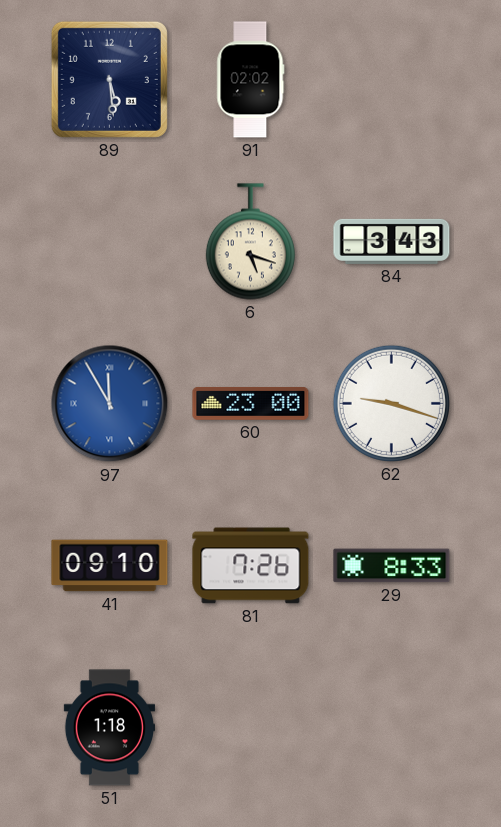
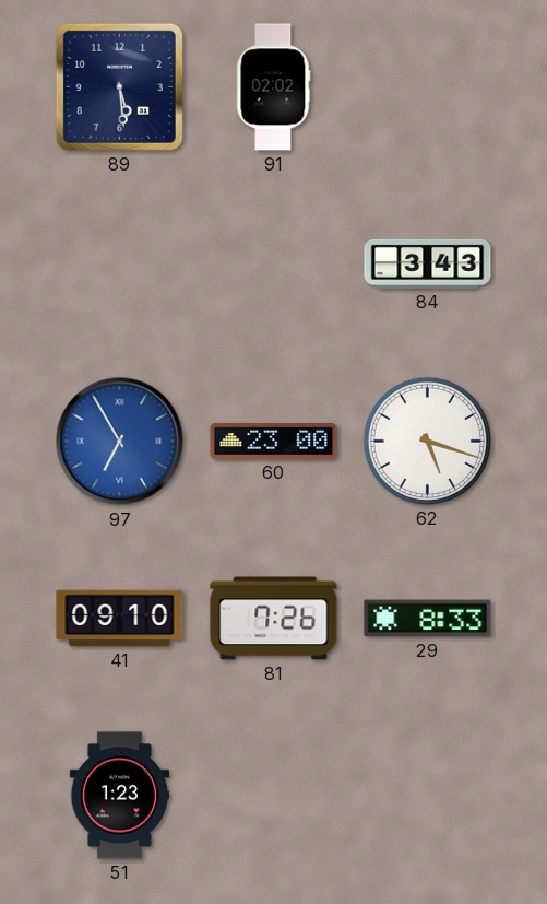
6: 5:18 -> none (250, 242)
97: 11:55 -> 6:55 (120, 442)
62: 9:18 -> 5:18 (427, 441)
51: 1:18 -> 1:23 (119, 796)
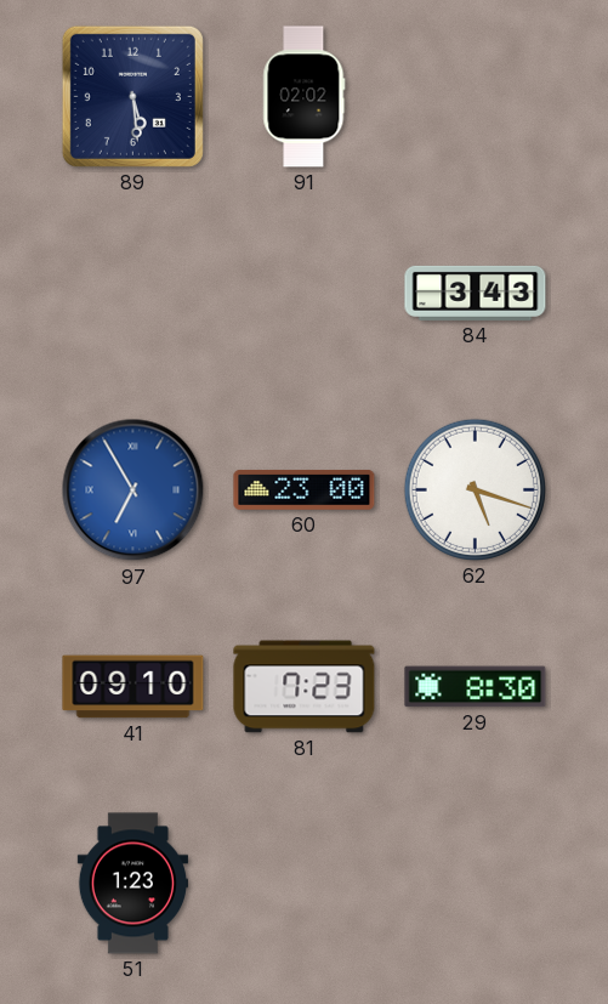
81: 7:26 -> 7:23 (305, 687)
29: 8:33 -> 8:30 (476, 687)
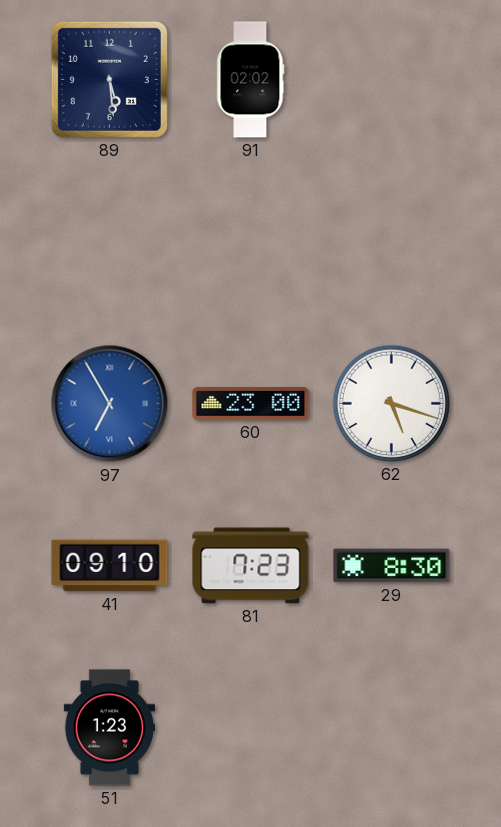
84: 3:43 -> none (476, 293)
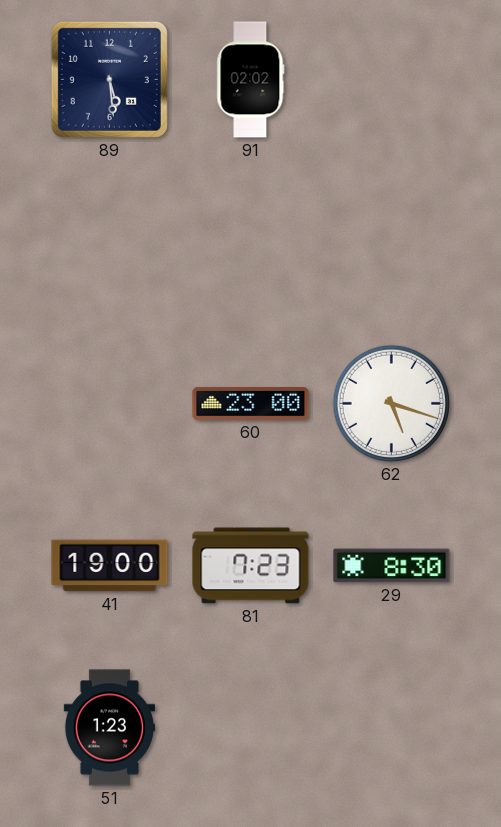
97: 6:55 -> none (110, 404)
41: 09:10 -> 19:00 (110, 566)
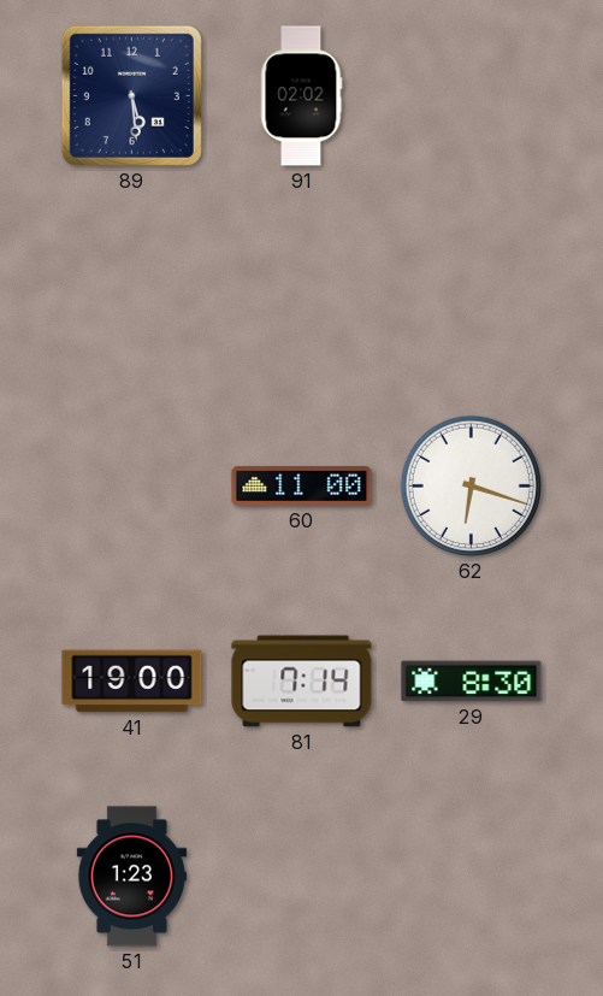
60: 23:00 -> 11:00 (302, 487)
62: 5:18 -> 6:18 (471, 485)
81: 7:23 -> 7:14 (302, 682)
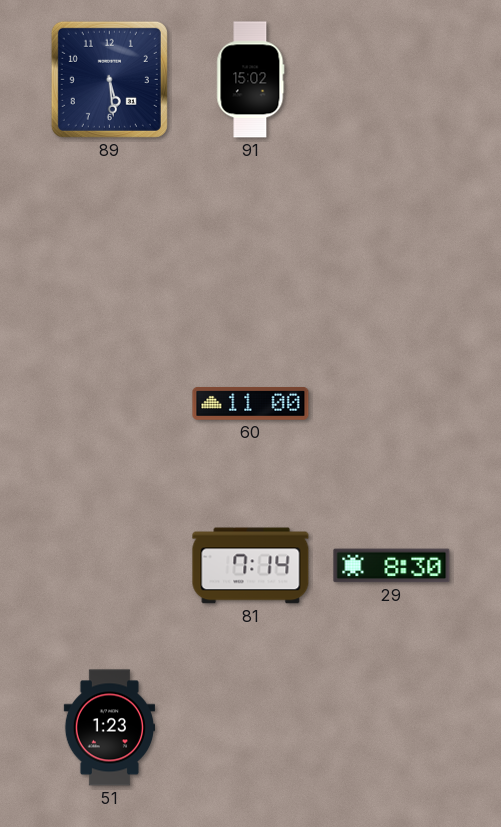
91: 02:02 -> 15:02 (251, 80)
62: 6:18 -> none (471, 485)
41: 19:00 -> none (132, 682)
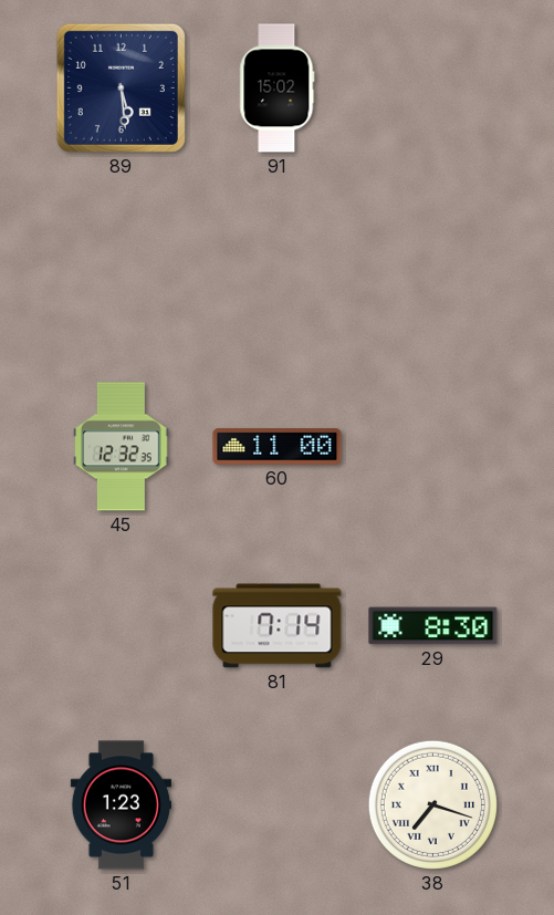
45: none -> 12:32 (122, 447)
38: none -> 7:18 (432, 804)
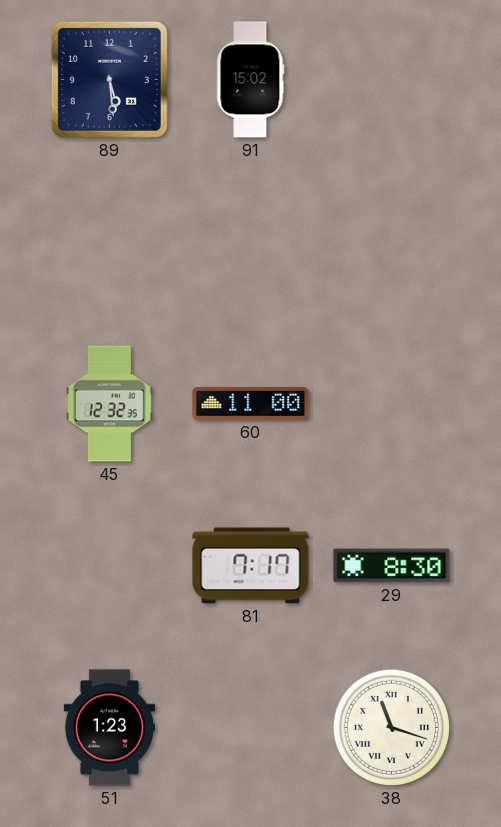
81: 7:14 -> 7:17 (251, 566)
38: 7:18 -> 11:18 (391, 727)
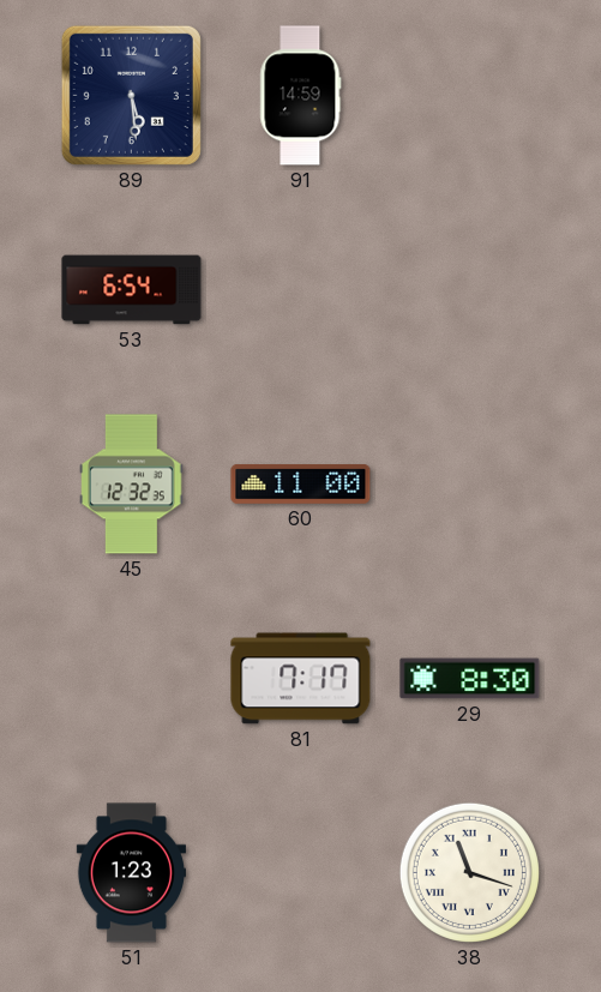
91: 15:02 -> 14:59 (301, 96)
53: none -> 6:54 (132, 290)
